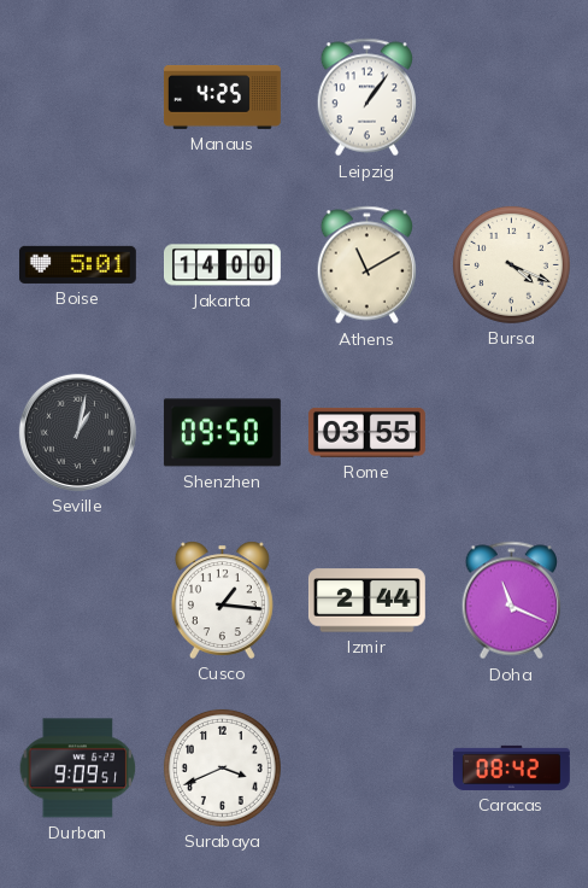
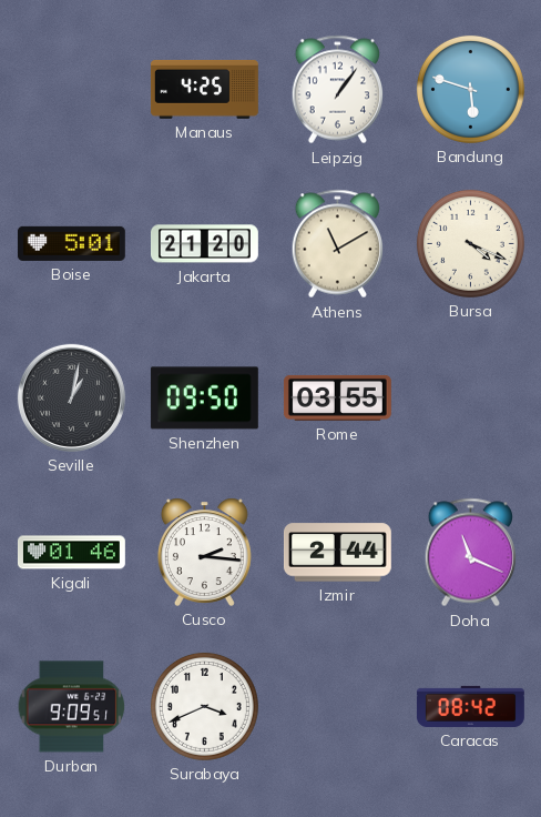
Bandung: none -> 5:48 (470, 89)
Jakarta: 14:00 -> 21:20 (205, 244)
Kigali: none -> 01:46 (71, 553)
Cusco: 1:16 -> 2:16 (204, 552)
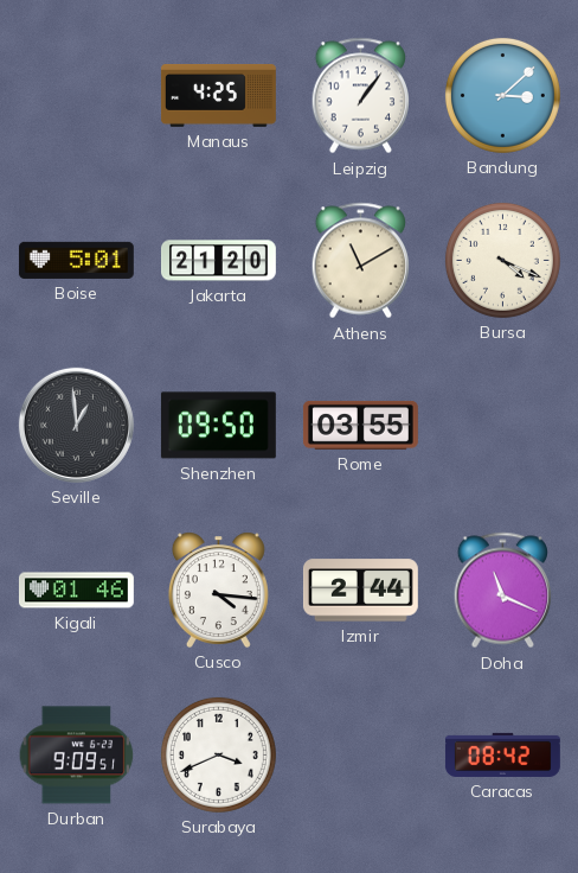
Bandung: 5:48 -> 3:08 (502, 95)
Seville: 1:02 -> 12:59 (76, 425)
Cusco: 2:16 -> 4:16 (218, 590)
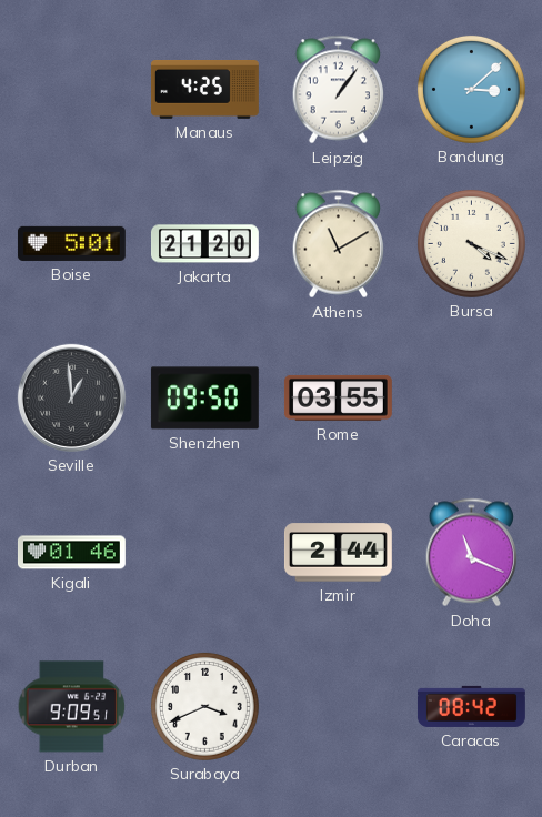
Cusco: 4:16 -> none (218, 590)
